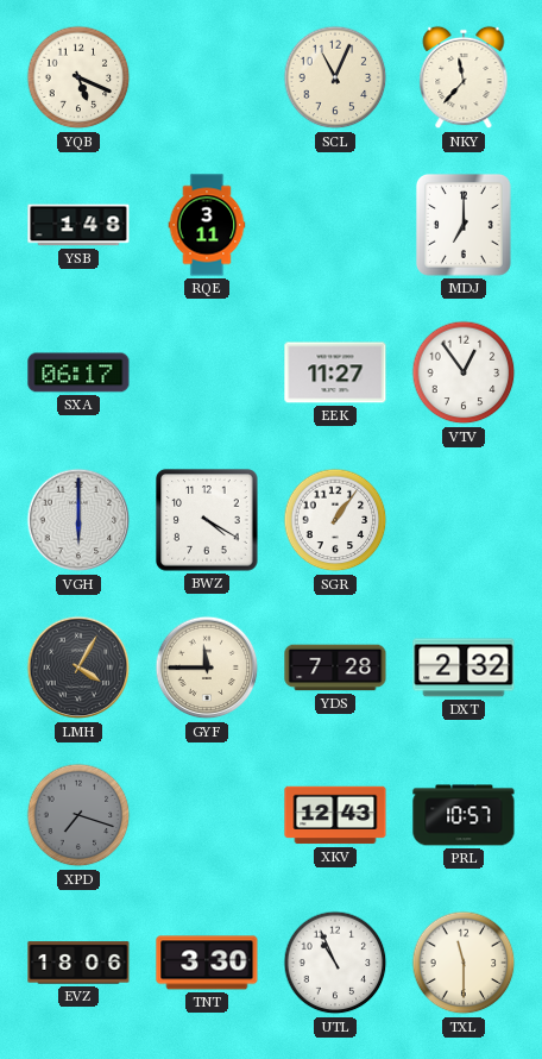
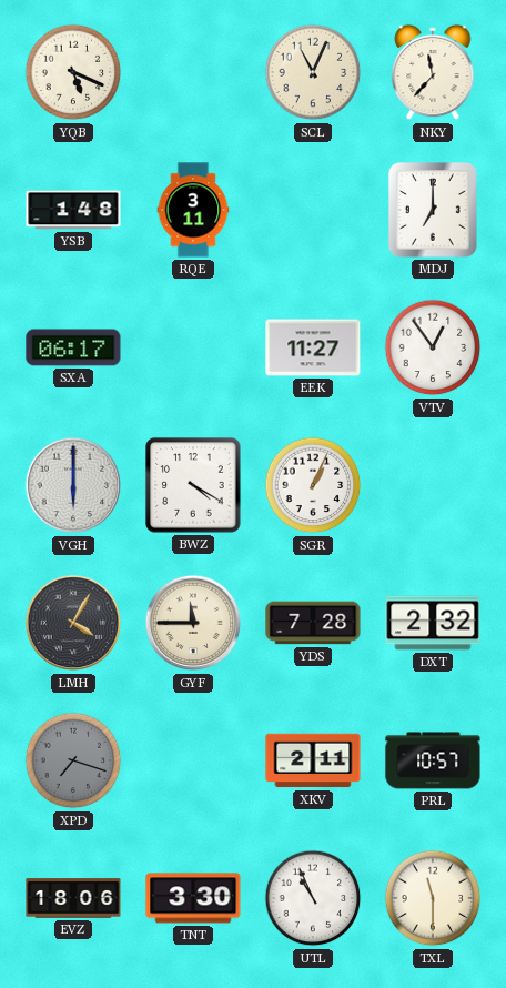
SGR: 1:06 -> 1:04 (313, 485)
XKV: 12:43 -> 2:11 (313, 760)
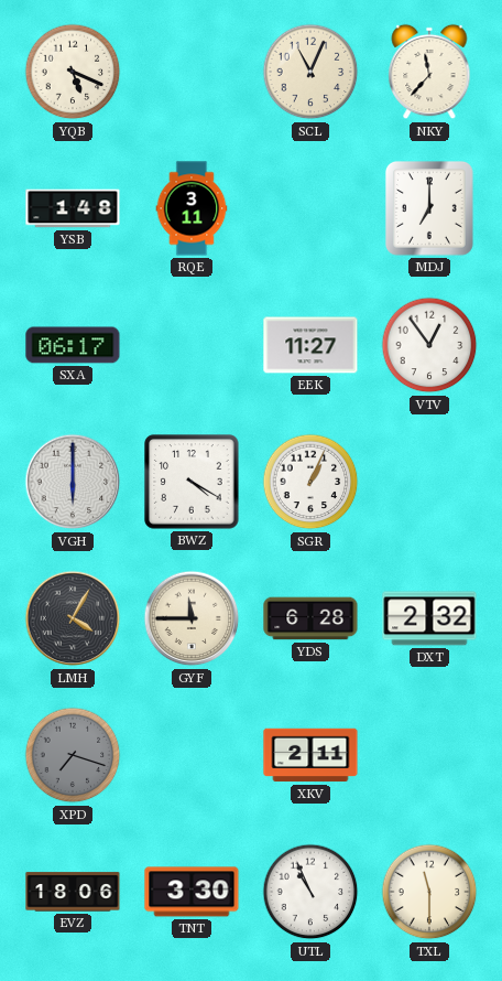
YDS: 7:28 -> 6:28 (310, 618)
PRL: 10:57 -> none (433, 760)
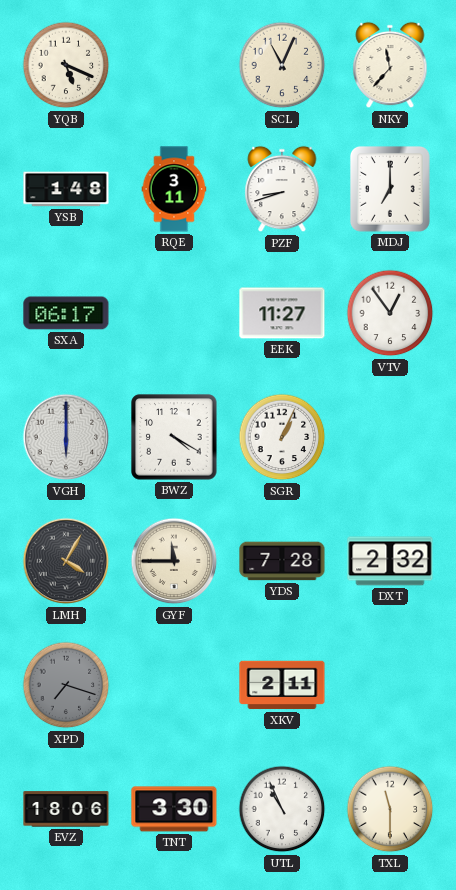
PZF: none -> 8:42 (282, 189)
YDS: 6:28 -> 7:28 (282, 561)
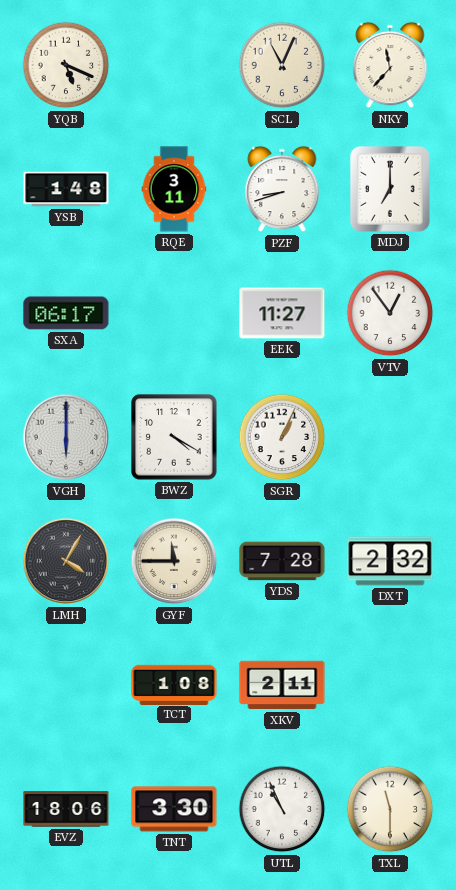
XPD: 7:18 -> none (66, 685)
TCT: none -> 1:08 (174, 684)
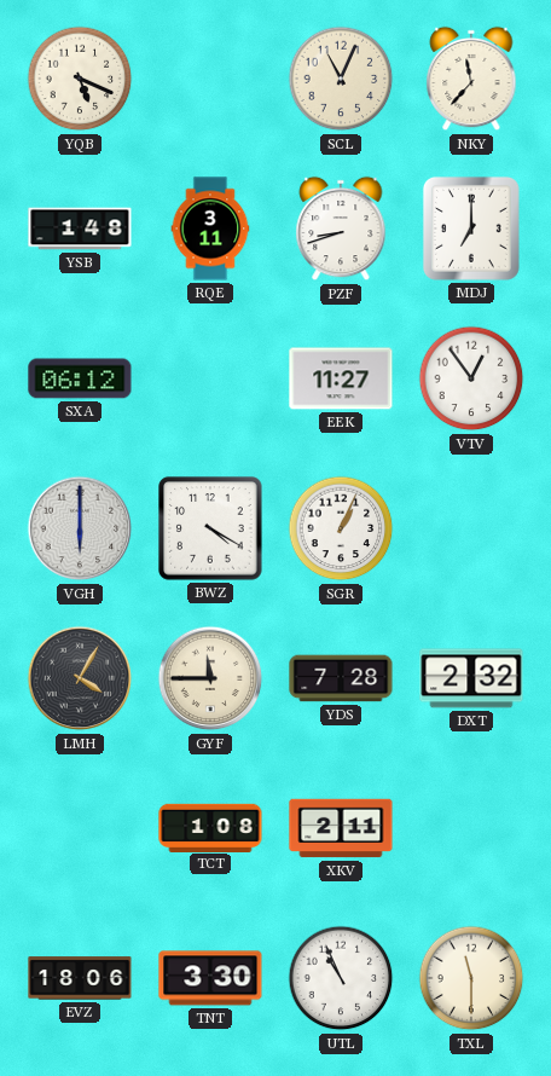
SXA: 06:17 -> 06:12 (80, 378)
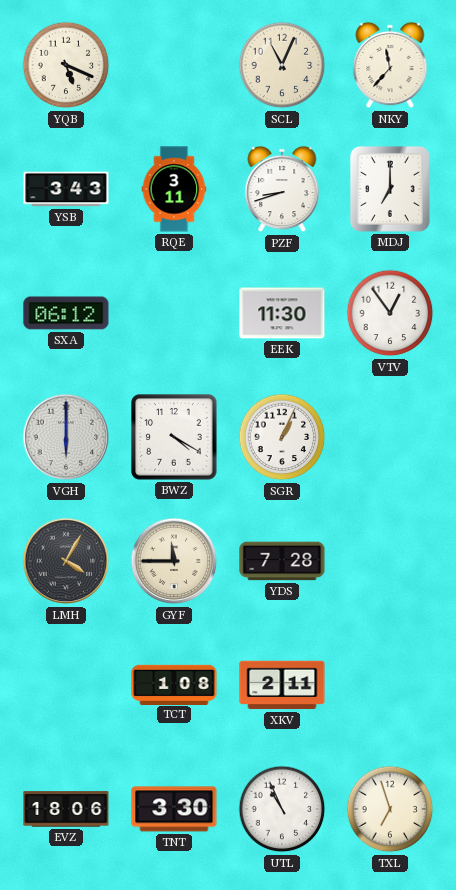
YSB: 1:48 -> 3:43 (66, 189)
EEK: 11:27 -> 11:30 (282, 313)
DXT: 2:32 -> none (471, 678)
TXL: 11:30 -> 6:57 (390, 809)
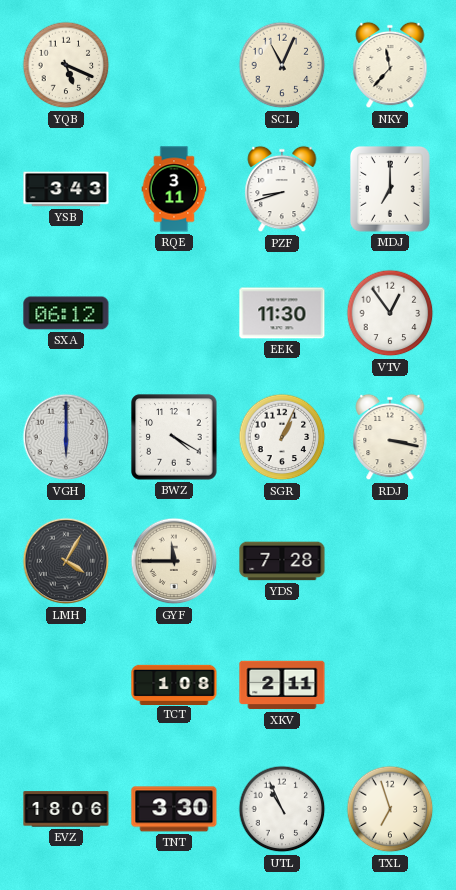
RDJ: none -> 3:17 (390, 437)
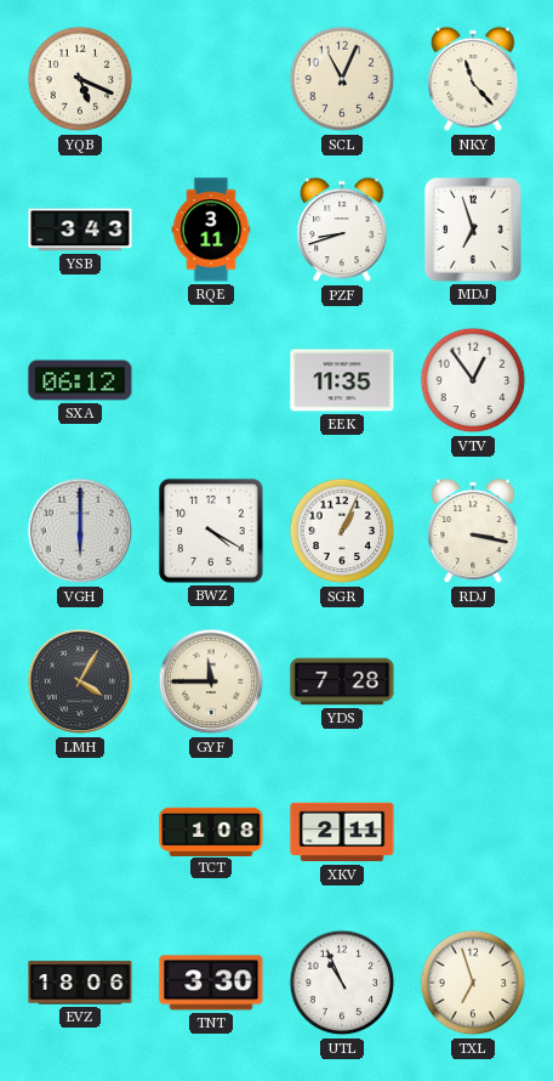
NKY: 11:37 -> 11:23 (473, 79)
MDJ: 7:00 -> 6:57 (473, 231)
EEK: 11:30 -> 11:35 (342, 380)
